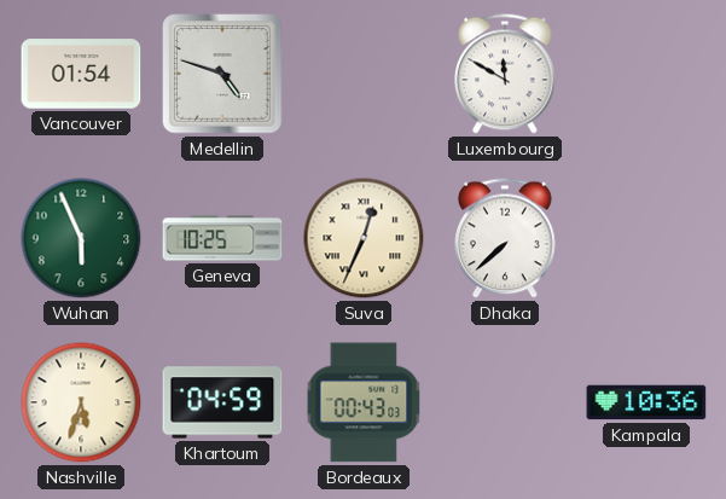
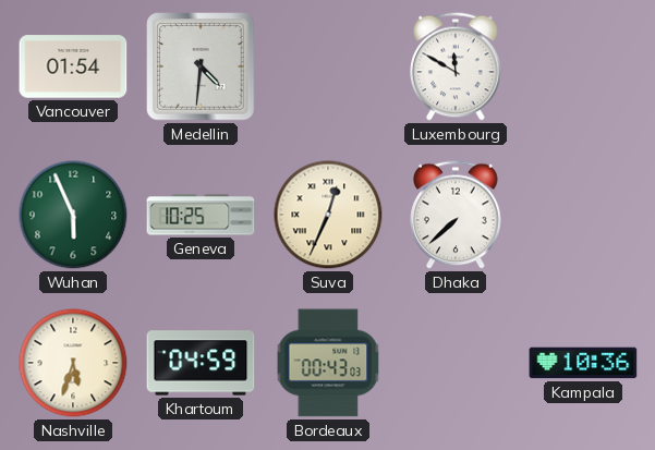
Medellin: 4:48 -> 4:31 (201, 66)
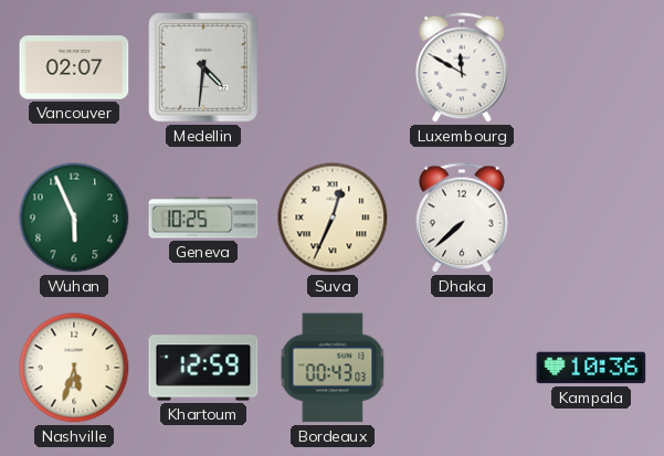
Vancouver: 01:54 -> 02:07 (74, 67)
Khartoum: 04:59 -> 12:59 (203, 368)
